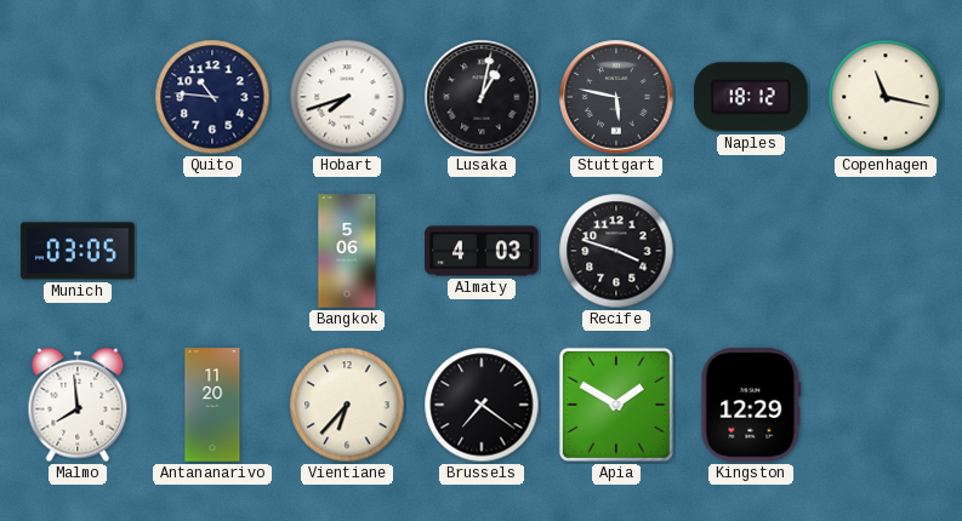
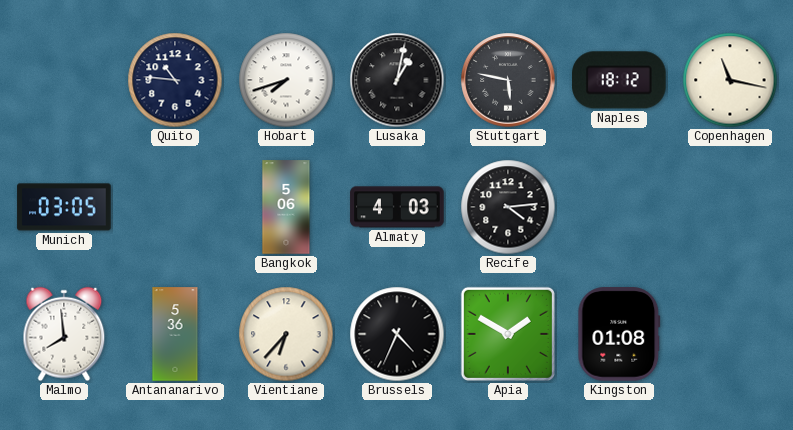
Recife: 3:48 -> 4:14 (508, 207)
Antananarivo: 11:20 -> 5:36 (175, 334)
Brussels: 7:21 -> 4:34 (397, 334)
Kingston: 12:29 -> 01:08 (619, 334)
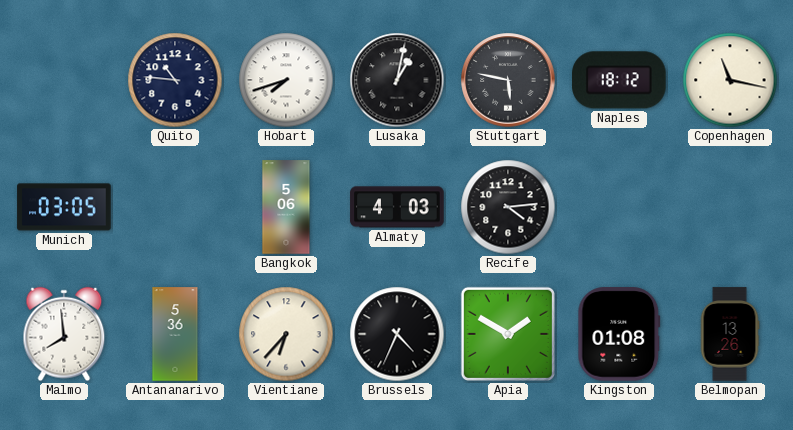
Belmopan: none -> 13:26 (730, 334)
